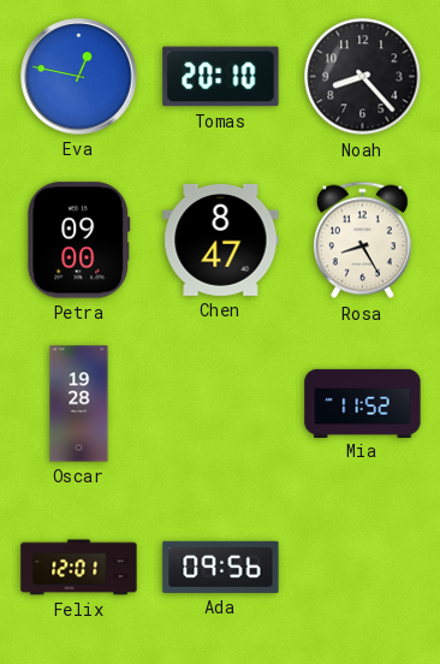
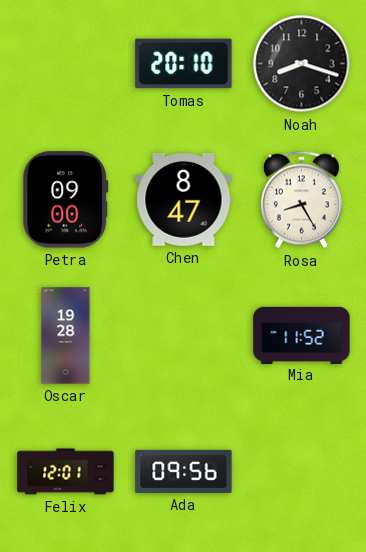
Eva: 12:47 -> none (79, 77)
Noah: 8:23 -> 8:18 (302, 64)
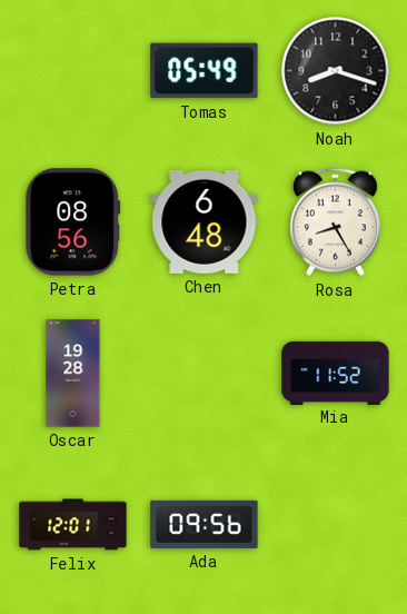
Tomas: 20:10 -> 05:49 (205, 71)
Petra: 09:00 -> 08:56 (73, 222)
Chen: 8:47 -> 6:48 (205, 222)
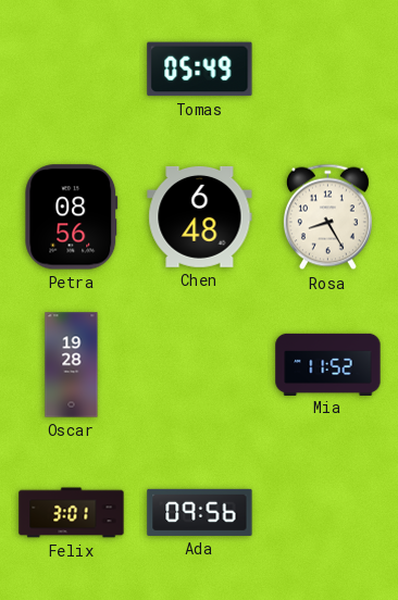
Noah: 8:18 -> none (336, 71)
Felix: 12:01 -> 3:01 (72, 513)
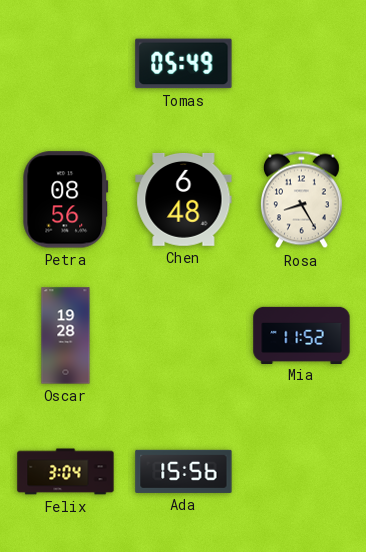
Felix: 3:01 -> 3:04 (66, 472)
Ada: 09:56 -> 15:56 (184, 471)
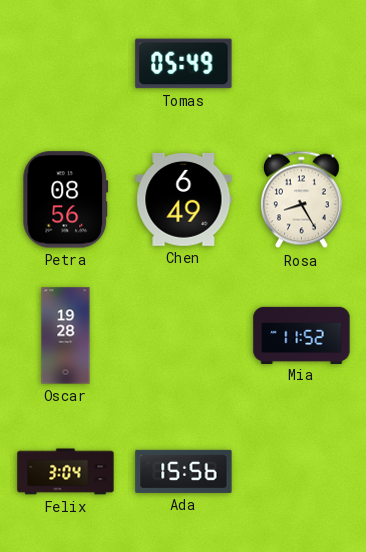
Chen: 6:48 -> 6:49 (184, 200)
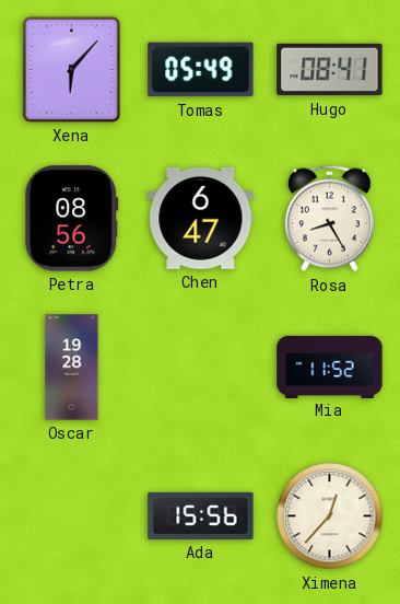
Xena: none -> 6:07 (71, 69)
Hugo: none -> 08:41 (330, 70)
Chen: 6:49 -> 6:47 (201, 219)
Felix: 3:04 -> none (66, 472)
Ximena: none -> 12:37 (330, 516)
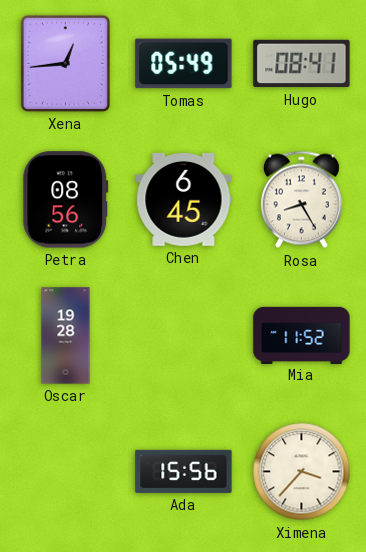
Xena: 6:07 -> 12:44 (65, 63)
Chen: 6:47 -> 6:45 (184, 200)
Ximena: 12:37 -> 3:37 (302, 472)
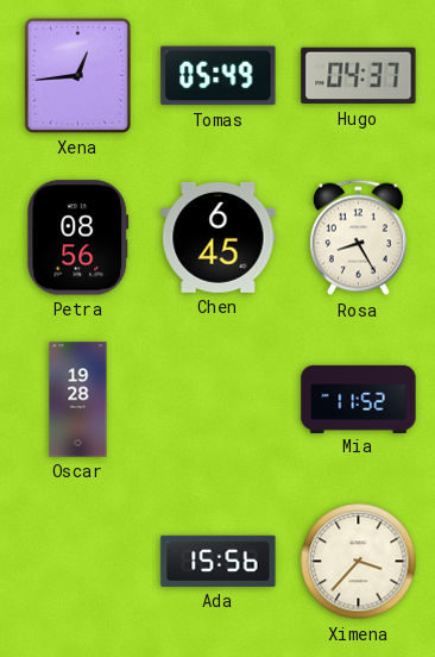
Hugo: 08:41 -> 04:37 (359, 76)
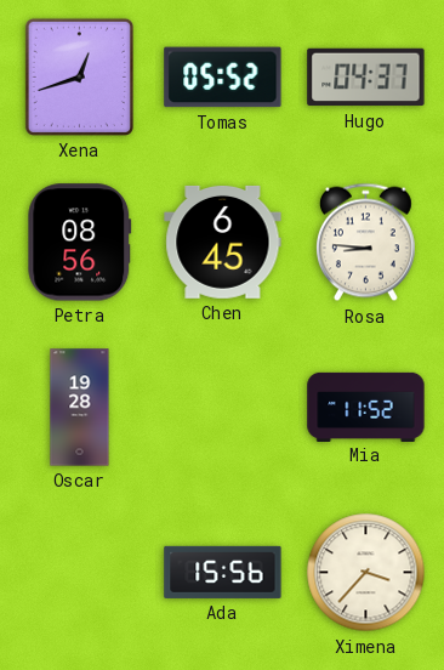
Xena: 12:44 -> 12:42 (79, 76)
Tomas: 05:49 -> 05:52 (223, 78)
Rosa: 8:25 -> 8:46 (365, 243)
